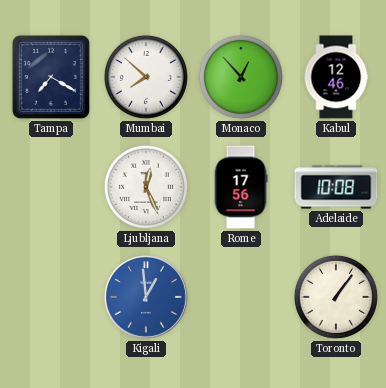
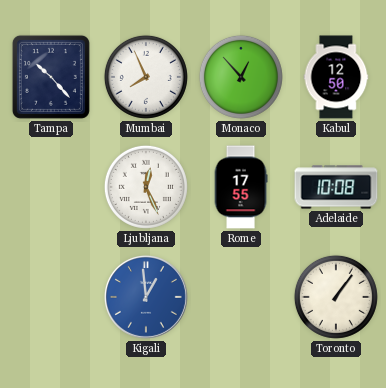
Tampa: 7:20 -> 10:23 (51, 77)
Mumbai: 7:52 -> 7:56 (146, 77)
Kabul: 12:46 -> 12:50 (336, 77)
Rome: 17:56 -> 17:55 (241, 187)
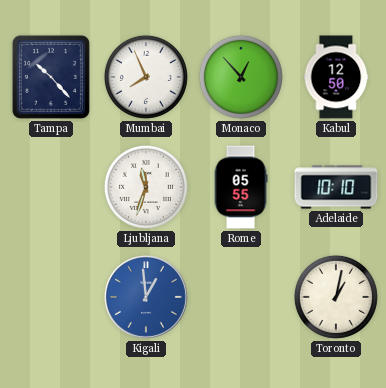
Ljubljana: 12:26 -> 11:33 (146, 187)
Rome: 17:55 -> 05:55 (241, 187)
Adelaide: 10:08 -> 10:10 (336, 187)
Toronto: 1:06 -> 1:02 (336, 297)
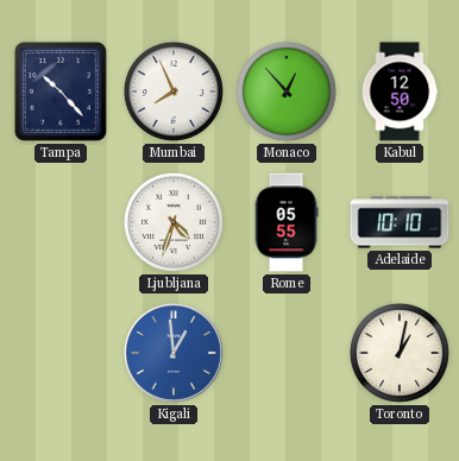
Ljubljana: 11:33 -> 4:33 (174, 222)
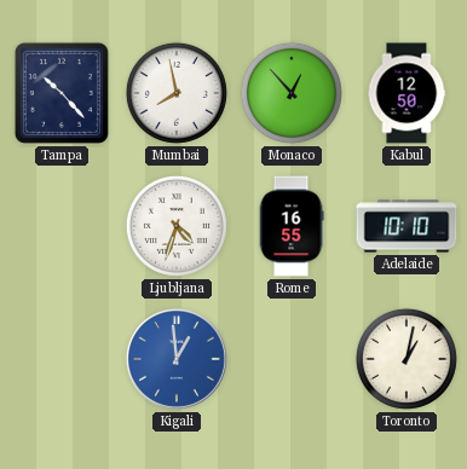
Mumbai: 7:56 -> 7:58 (177, 93)
Rome: 05:55 -> 16:55 (292, 226)
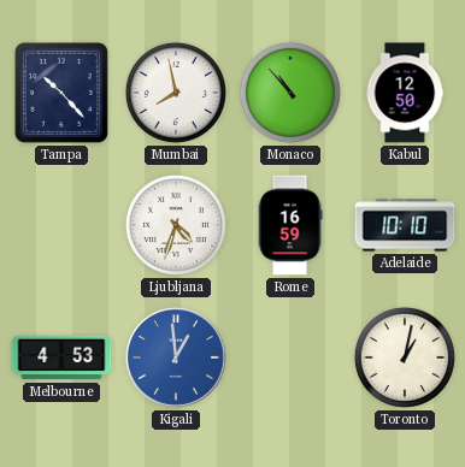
Monaco: 12:53 -> 10:53 (290, 93)
Rome: 16:55 -> 16:59 (290, 225)
Melbourne: none -> 4:53 (61, 357)
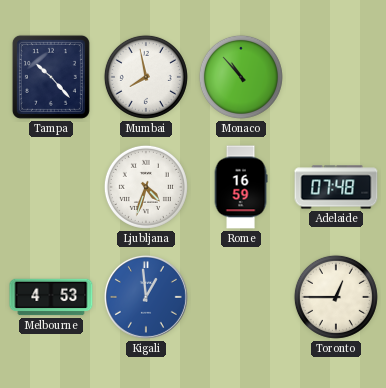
Kabul: 12:50 -> none (405, 93)
Adelaide: 10:10 -> 07:48 (336, 187)
Toronto: 1:02 -> 12:45 (336, 297)
